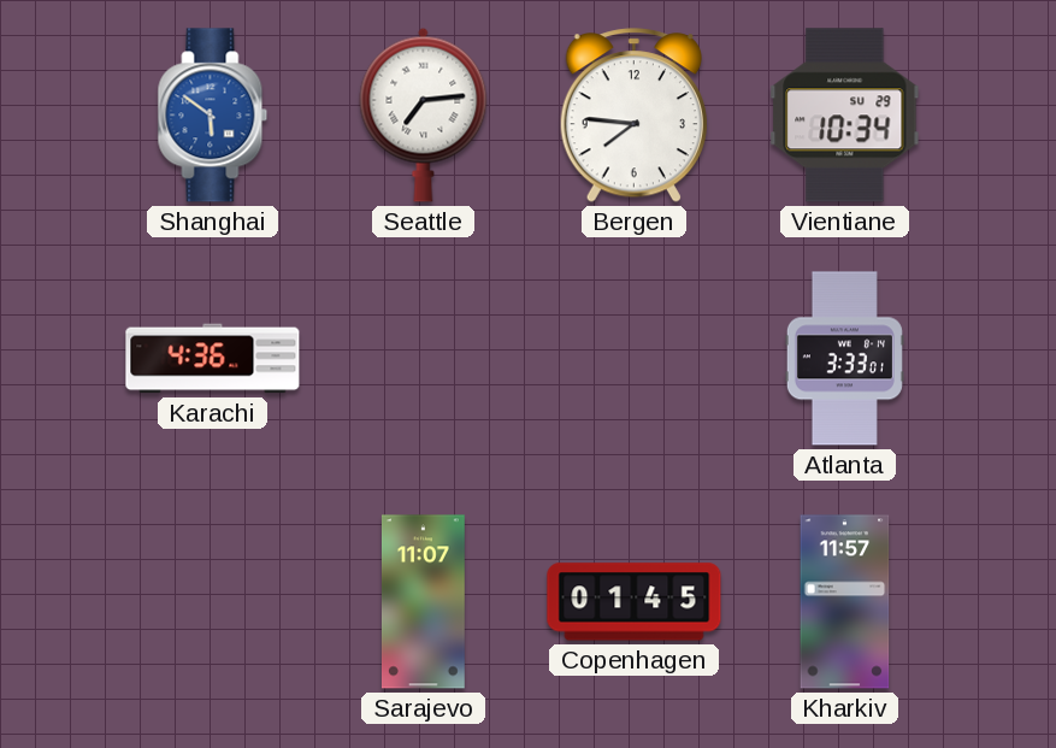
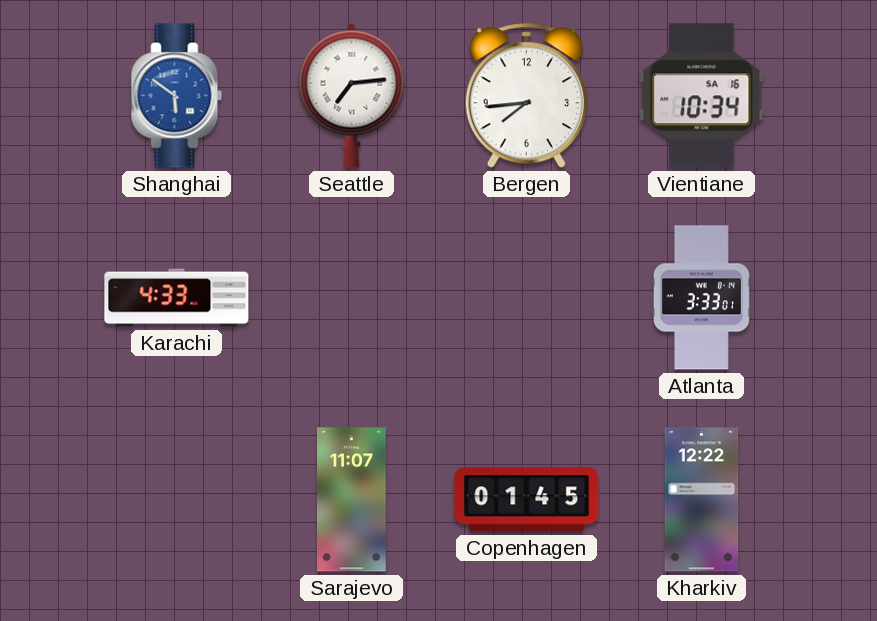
Bergen: 7:46 -> 7:44 (526, 96)
Vientiane date: SU 29 -> SA 16 (702, 96)
Karachi: 4:36 -> 4:33 (177, 298)
Kharkiv: 11:57 -> 12:22 (702, 500)
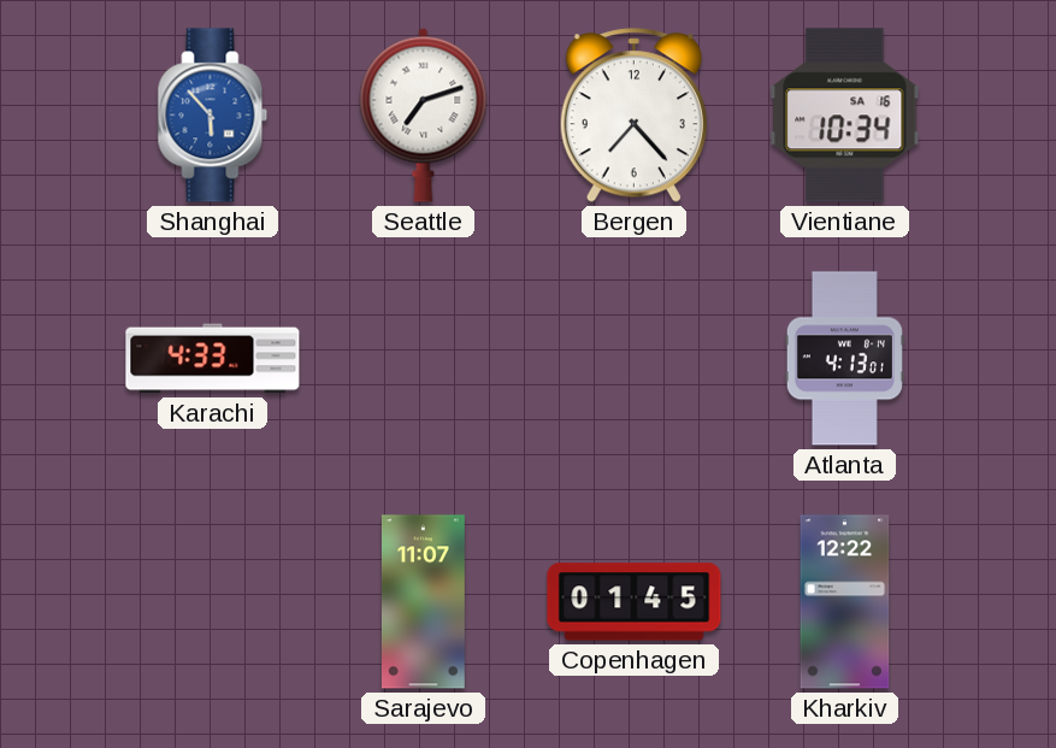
Shanghai: 5:51 -> 5:53 (213, 116)
Seattle: 7:14 -> 7:12 (424, 114)
Bergen: 7:44 -> 7:23 (633, 116)
Atlanta: 3:33 -> 4:13 (844, 359)
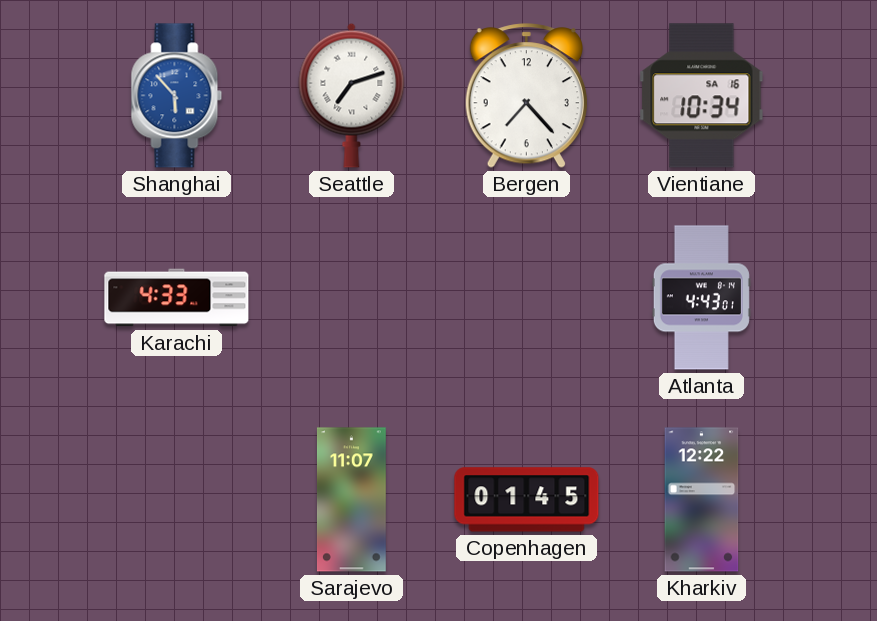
Atlanta: 4:13 -> 4:43 (701, 298)
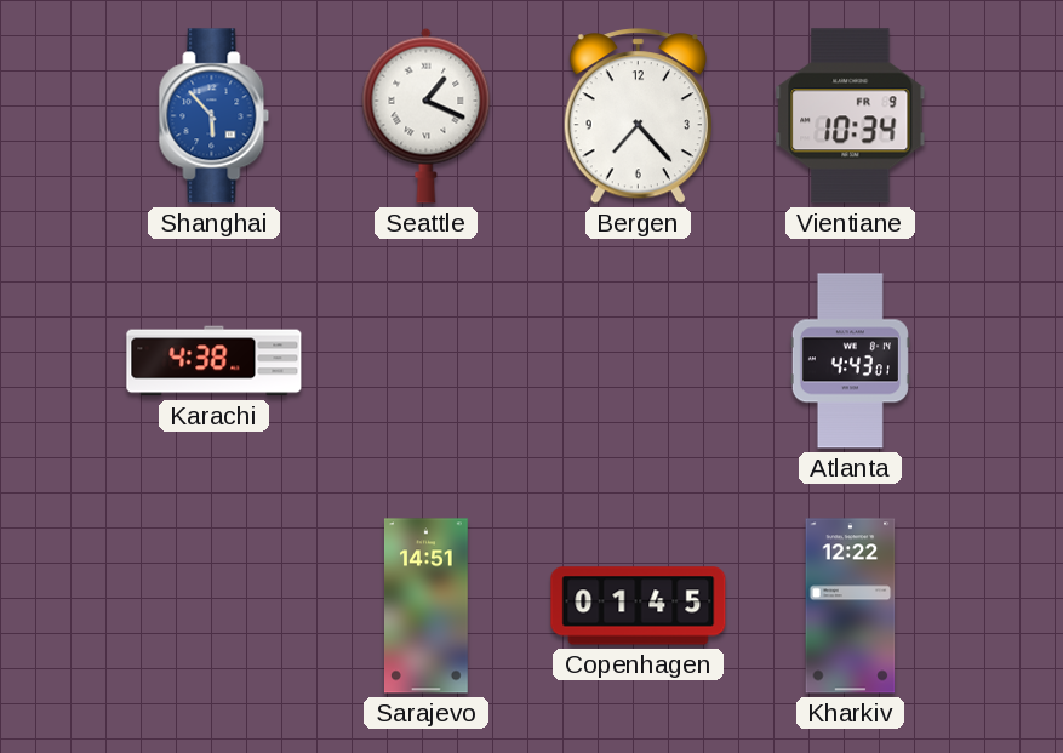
Seattle: 7:12 -> 1:19 (427, 115)
Vientiane date: SA 16 -> FR 9 (851, 116)
Karachi: 4:33 -> 4:38 (215, 361)
Sarajevo: 11:07 -> 14:51 (425, 606)
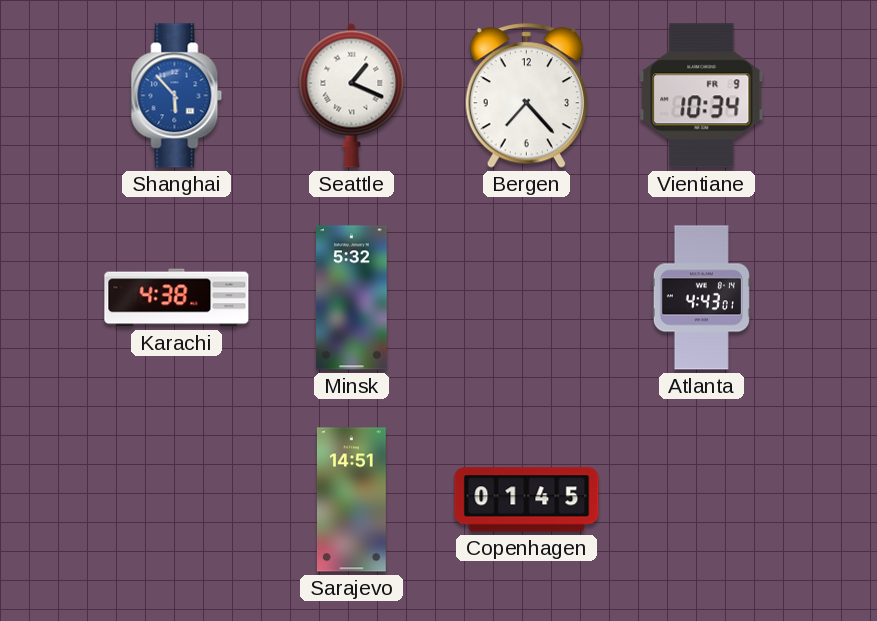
Minsk: none -> 5:32 (352, 298)
Kharkiv: 12:22 -> none (851, 606)
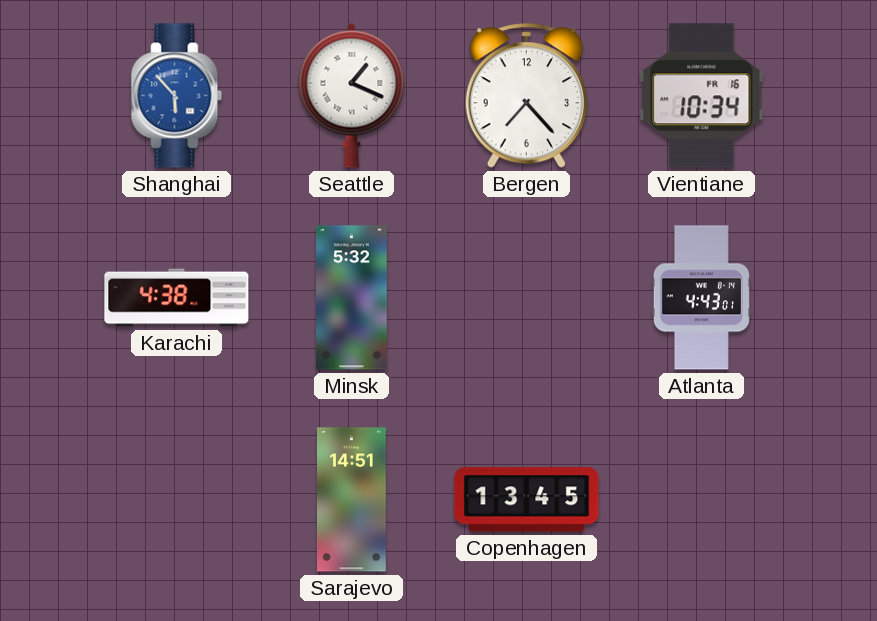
Vientiane date: FR 9 -> FR 16 (702, 96)
Copenhagen: 01:45 -> 13:45 (527, 500)
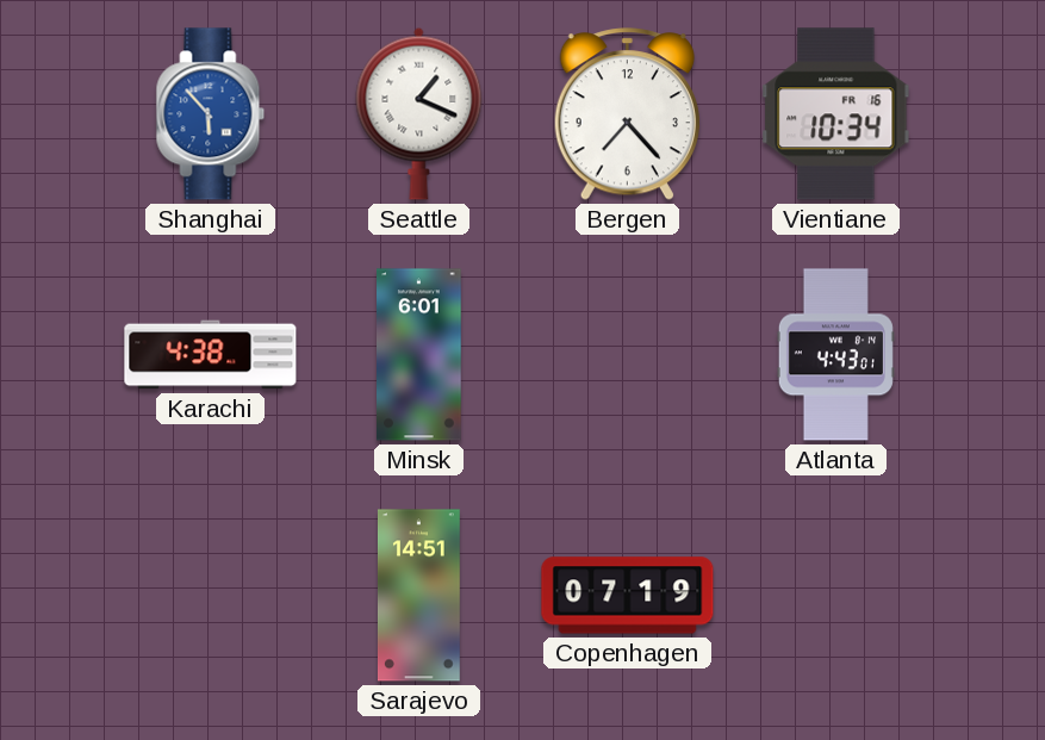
Minsk: 5:32 -> 6:01 (419, 355)
Copenhagen: 13:45 -> 07:19 (628, 596)
